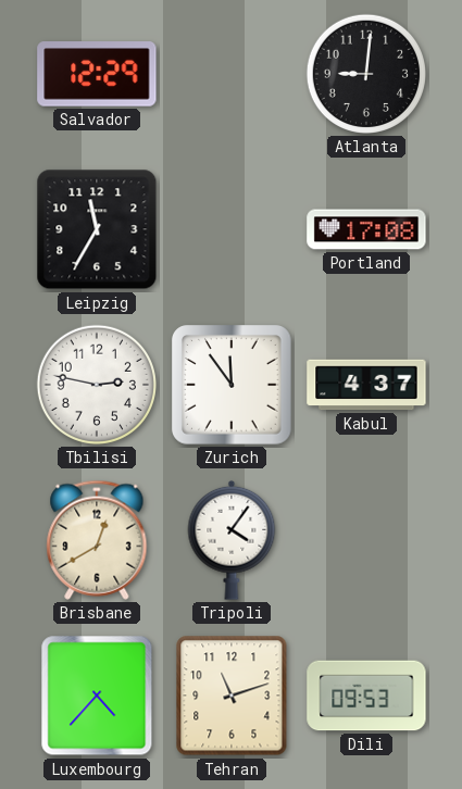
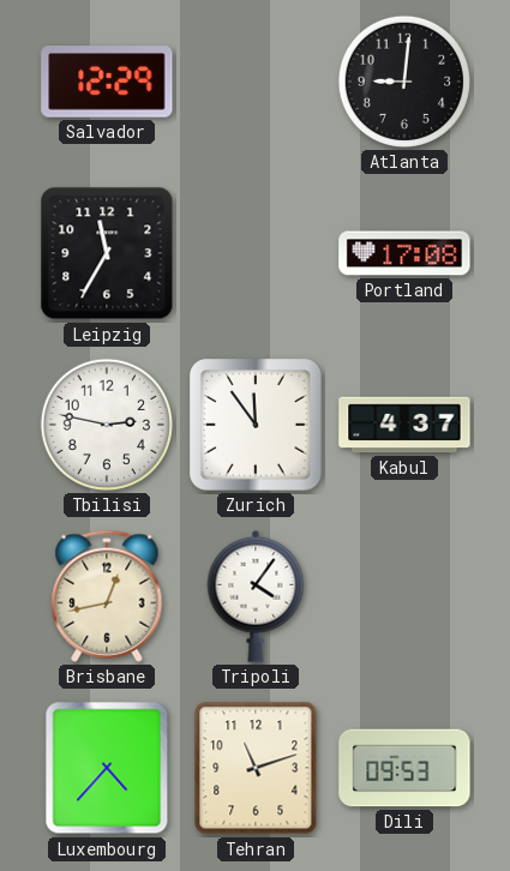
Brisbane: 12:40 -> 12:43 (107, 596)
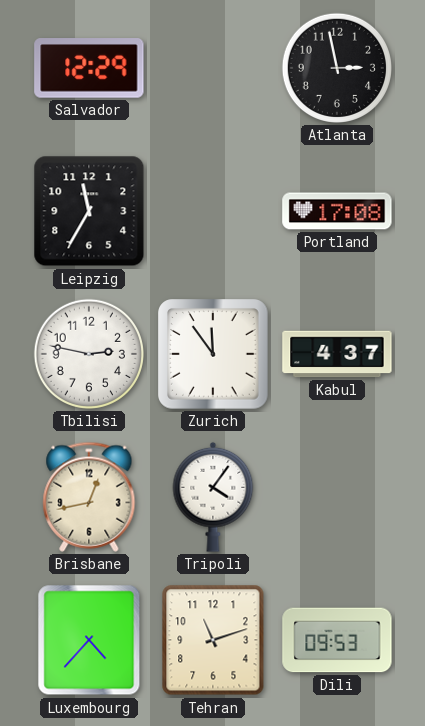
Atlanta: 9:01 -> 2:58 (337, 68)
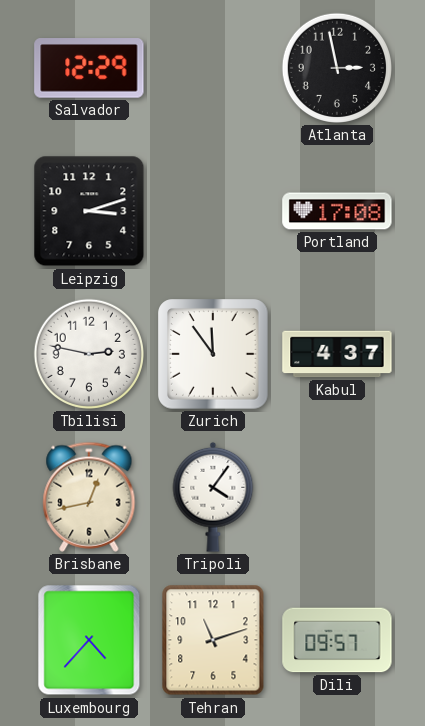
Leipzig: 11:35 -> 3:12 (89, 211)
Dili: 09:53 -> 09:57 (337, 640)
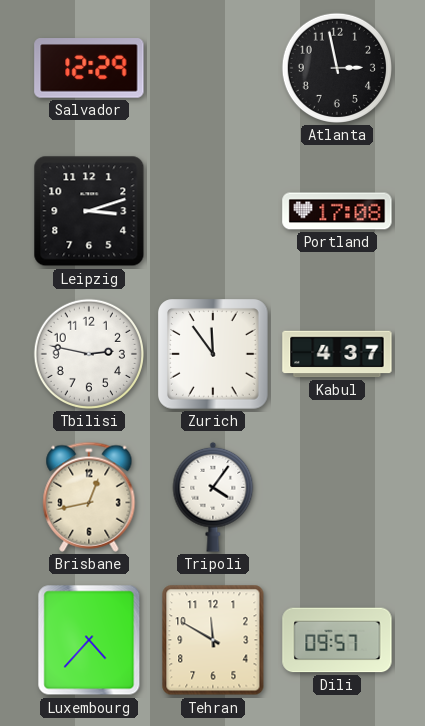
Tehran: 11:12 -> 11:50 (213, 640)
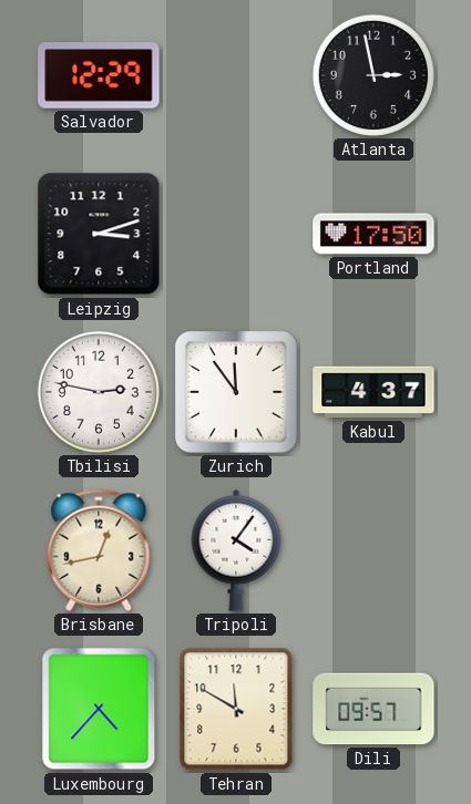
Portland: 17:08 -> 17:50 (373, 234)
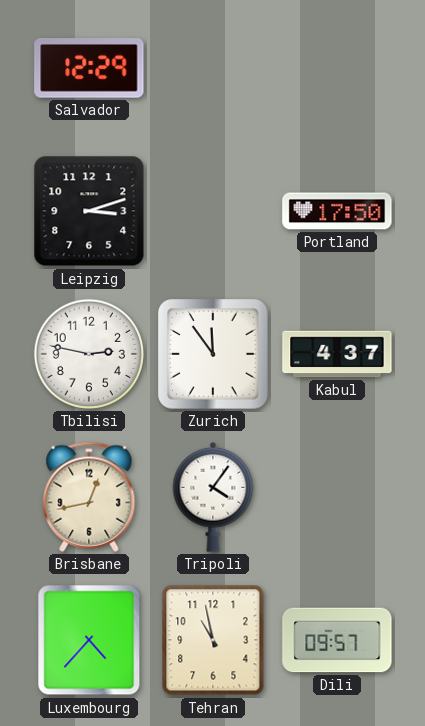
Atlanta: 2:58 -> none (373, 75)
Tehran: 11:50 -> 10:58 (213, 640)
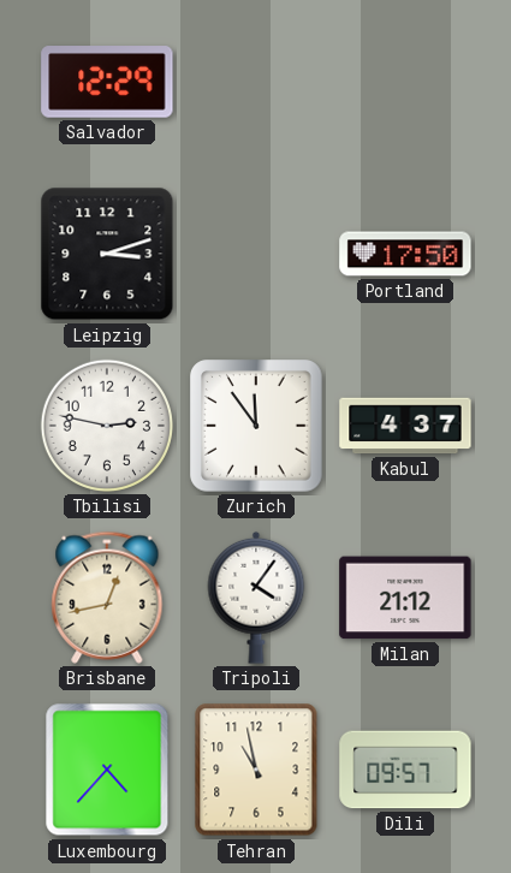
Milan: none -> 21:12 (405, 598)
